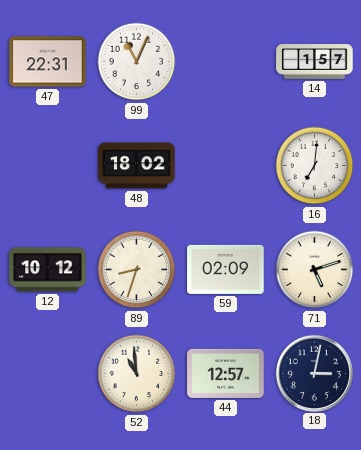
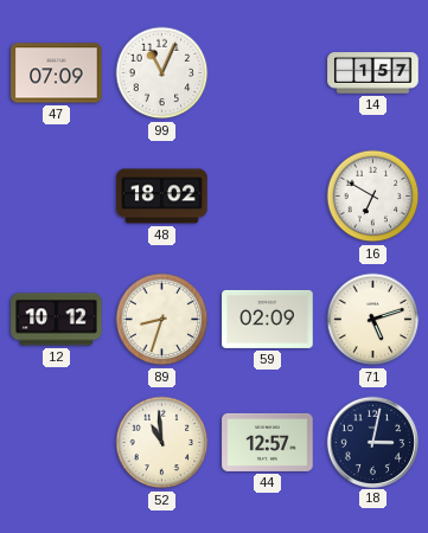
47: 22:31 -> 07:09 (57, 73)
16: 7:01 -> 6:50 (373, 197)
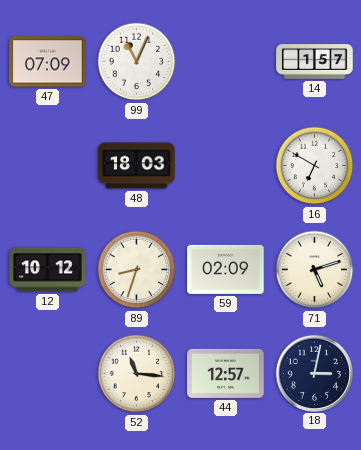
48: 18:02 -> 18:03 (137, 166)
52: 10:59 -> 11:16 (137, 374)
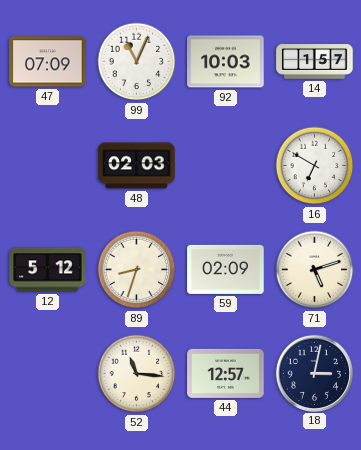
92: none -> 10:03 (226, 62)
48: 18:03 -> 02:03 (137, 166)
12: 10:12 -> 5:12 (48, 270)
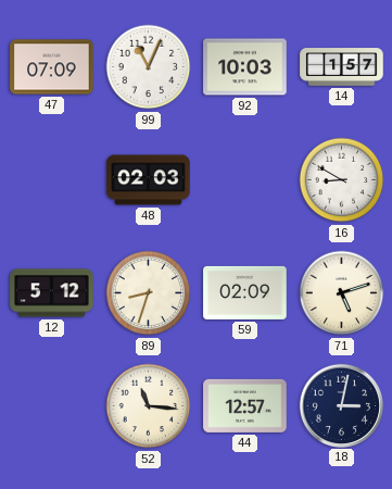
16: 6:50 -> 8:50 (342, 180)
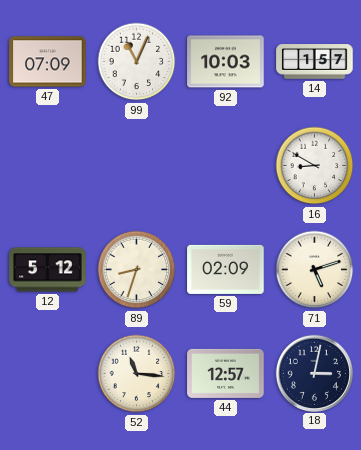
48: 02:03 -> none (149, 180)
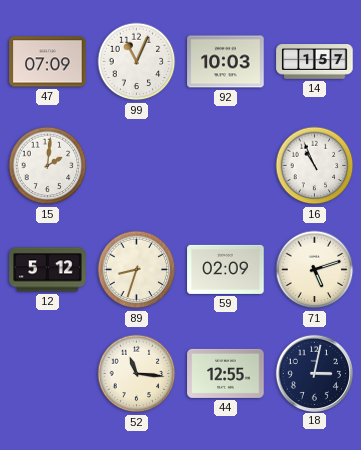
15: none -> 2:01 (48, 166)
16: 8:50 -> 10:56 (315, 166)
44: 12:57 -> 12:55 (226, 373)
